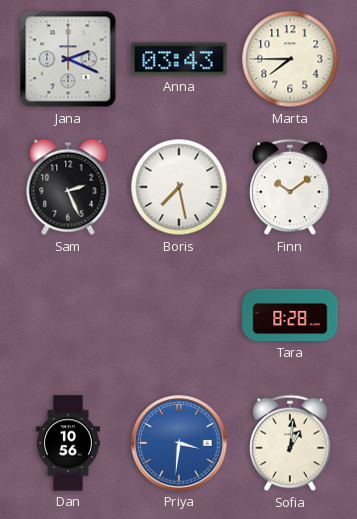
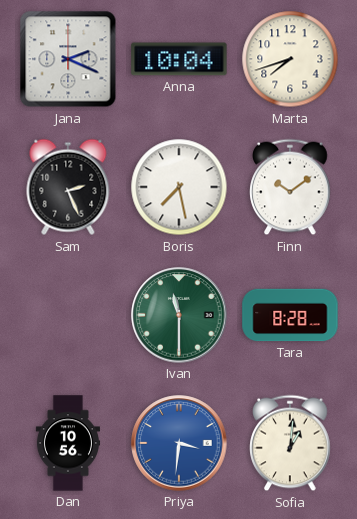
Anna: 03:43 -> 10:04 (179, 59)
Marta: 7:45 -> 7:42 (290, 59)
Ivan: none -> 11:30 (179, 315)
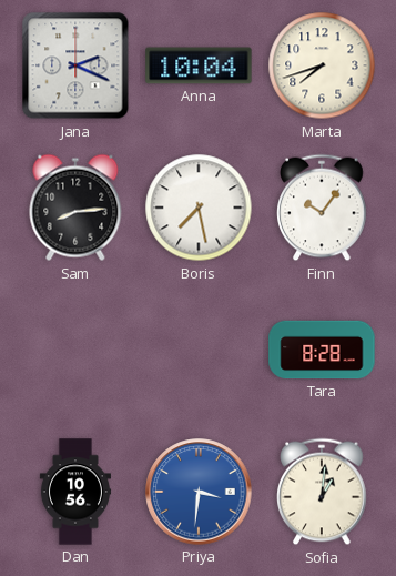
Sam: 2:26 -> 8:14 (75, 208)
Finn: 10:09 -> 10:06 (322, 208)
Ivan: 11:30 -> none (179, 315)
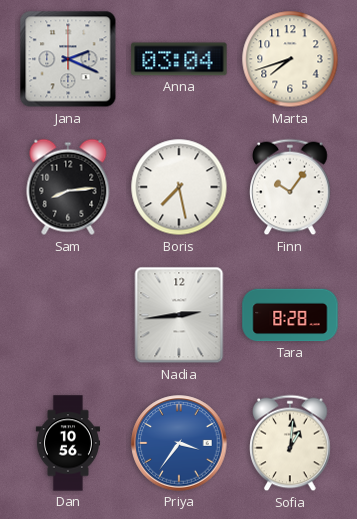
Anna: 10:04 -> 03:04 (179, 59)
Nadia: none -> 2:44 (179, 315)
Priya: 3:31 -> 3:36 (179, 443)
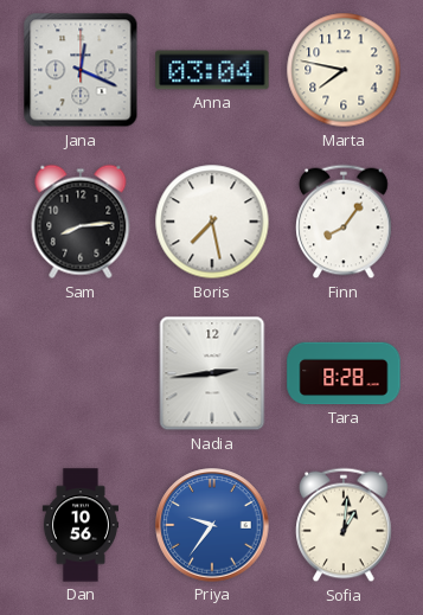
Jana: 2:19 -> 12:19 (81, 70)
Marta: 7:42 -> 7:47 (344, 70)
Finn: 10:06 -> 8:06 (344, 222)
Priya: 3:36 -> 9:36 (212, 525)
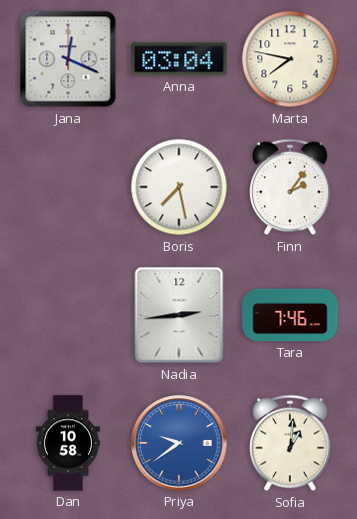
Sam: 8:14 -> none (81, 222)
Finn: 8:06 -> 2:06 (290, 187)
Tara: 8:28 -> 7:46 (290, 315)
Dan: 10:56 -> 10:58 (68, 443)
Priya: 9:36 -> 9:39 (179, 443)
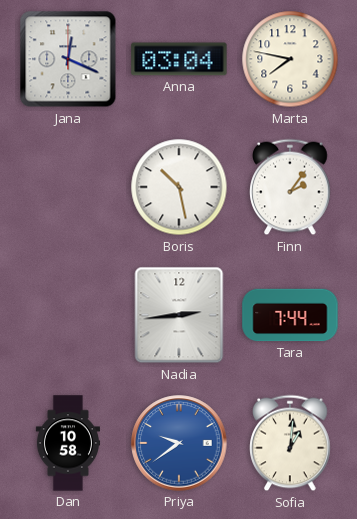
Boris: 7:28 -> 10:28 (179, 187)
Tara: 7:46 -> 7:44 (290, 315)
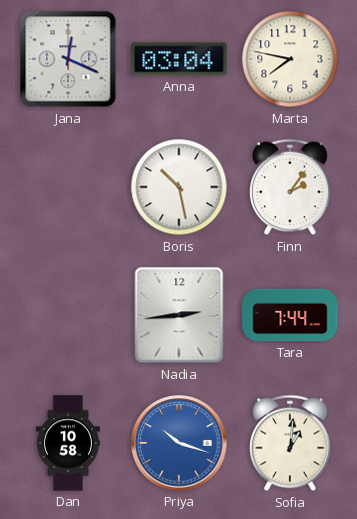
Priya: 9:39 -> 10:18 (179, 443)
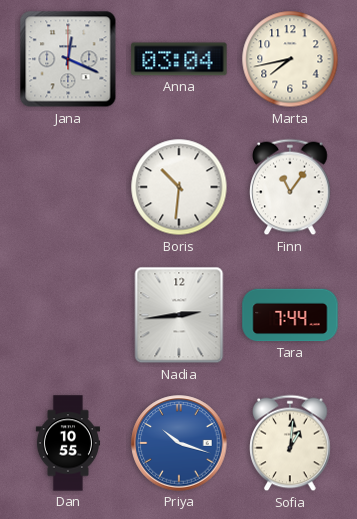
Marta: 7:47 -> 7:43 (290, 59)
Boris: 10:28 -> 10:31 (179, 187)
Finn: 2:06 -> 11:06 (290, 187)
Dan: 10:58 -> 10:55 (68, 443)
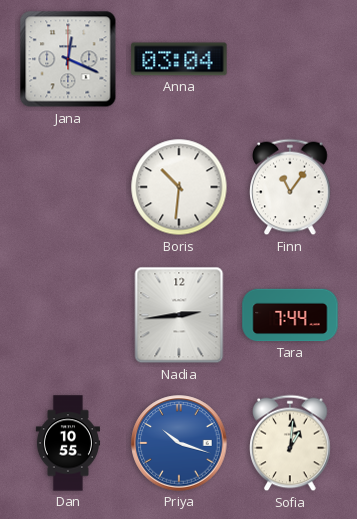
Marta: 7:43 -> none (290, 59)
